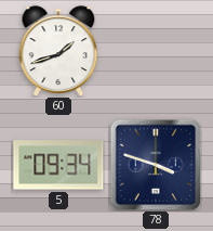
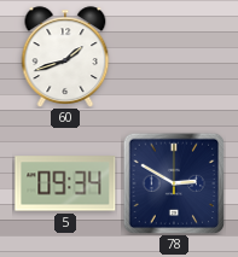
78: 3:48 -> 2:50 (174, 183)
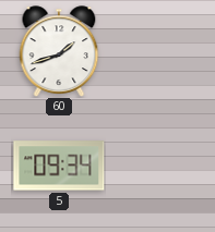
78: 2:50 -> none (174, 183)
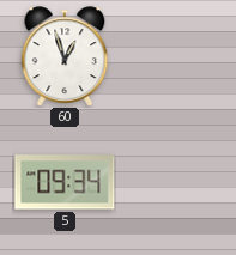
60: 1:42 -> 12:57 (65, 56)
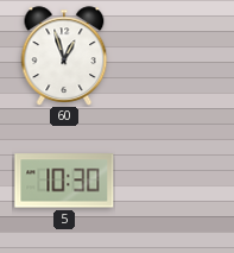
5: 09:34 -> 10:30 (64, 181)
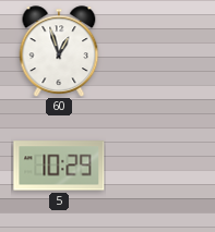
5: 10:30 -> 10:29 (59, 166)
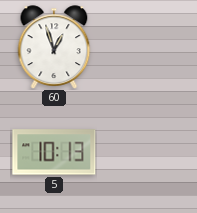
5: 10:29 -> 10:13 (54, 152)
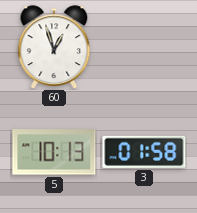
3: none -> 01:58 (144, 152)
